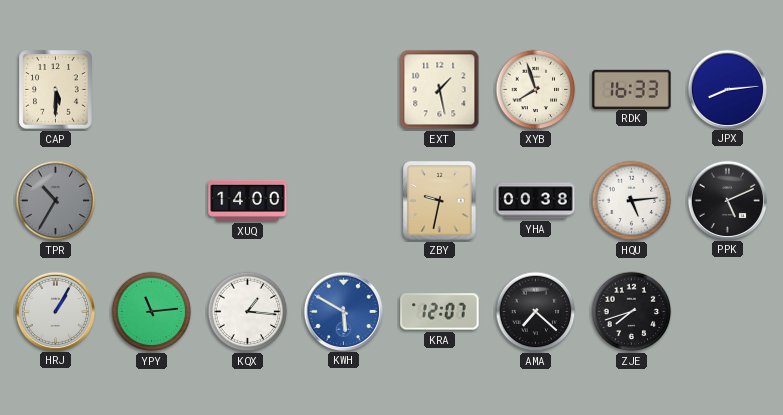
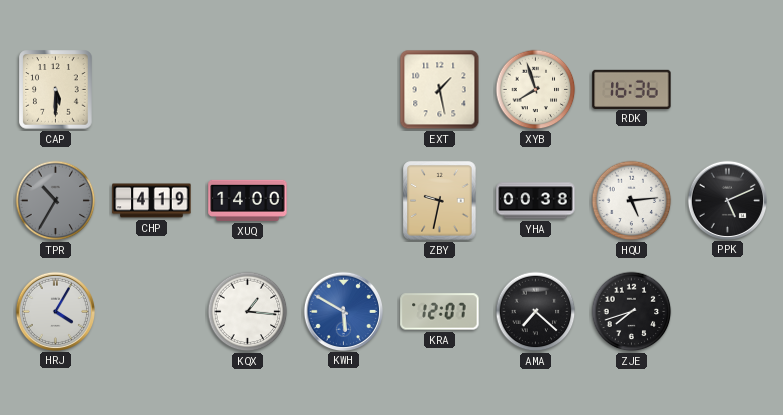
RDK: 16:33 -> 16:36 (632, 89)
JPX: 8:14 -> none (727, 89)
CHP: none -> 4:19 (152, 201)
HRJ: 1:05 -> 4:05 (55, 311)
YPY: 11:14 -> none (152, 312)
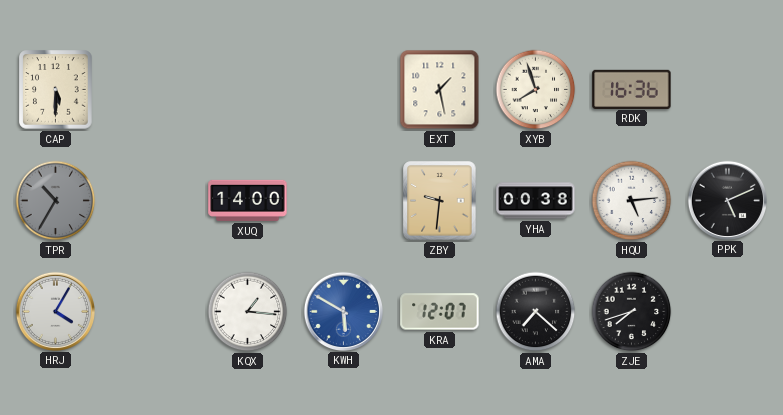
CHP: 4:19 -> none (152, 201)
ZBY: 9:32 -> 9:31 (440, 201)
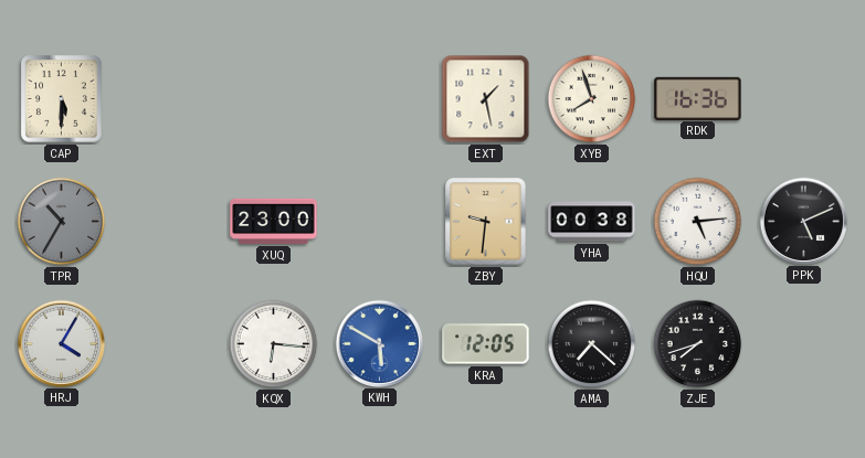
XUQ: 14:00 -> 23:00 (274, 221)
KQX: 1:16 -> 6:16 (274, 344)
KRA: 12:07 -> 12:05 (486, 344)
